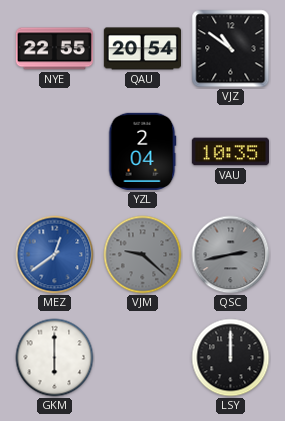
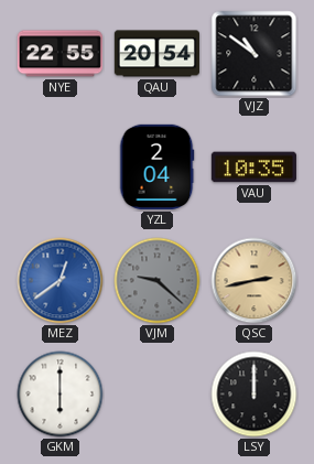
QSC dial: grey -> champagne (255, 281)
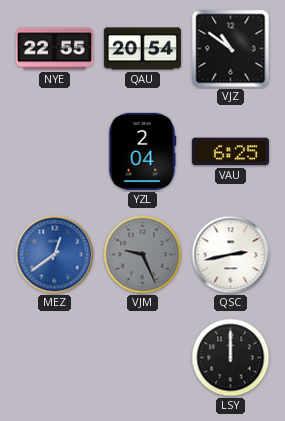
VAU: 10:35 -> 6:25 (230, 152)
VJM: 9:22 -> 9:26 (143, 255)
QSC dial: champagne -> white (231, 255)
GKM: 6:00 -> none (61, 395)
